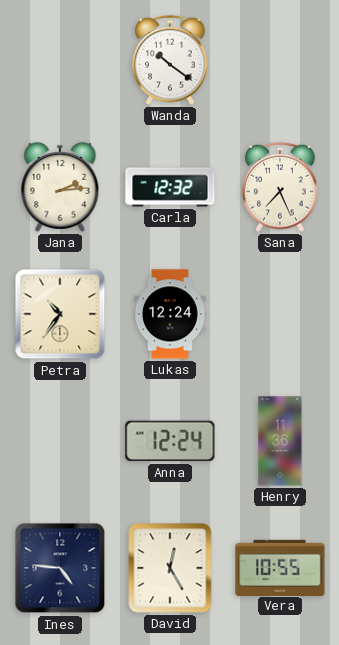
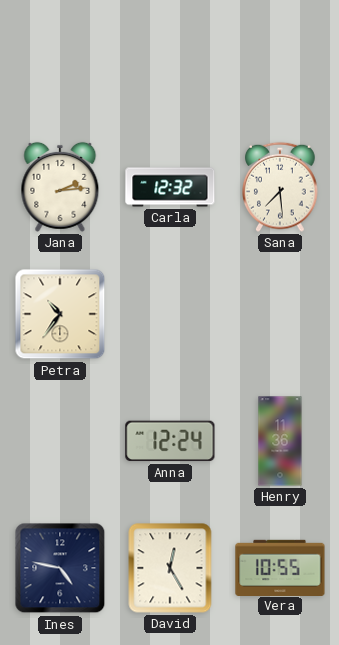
Wanda: 10:21 -> none (170, 60)
Sana: 7:26 -> 7:29 (280, 187)
Lukas: 12:24 -> none (170, 314)
Ines: 4:46 -> 4:47 (60, 568)
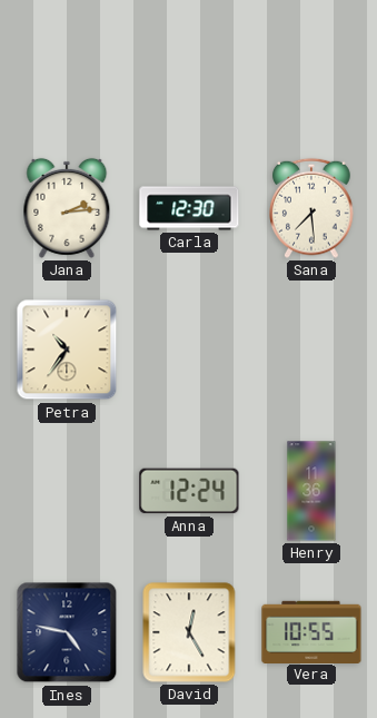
Carla: 12:32 -> 12:30 (189, 208)
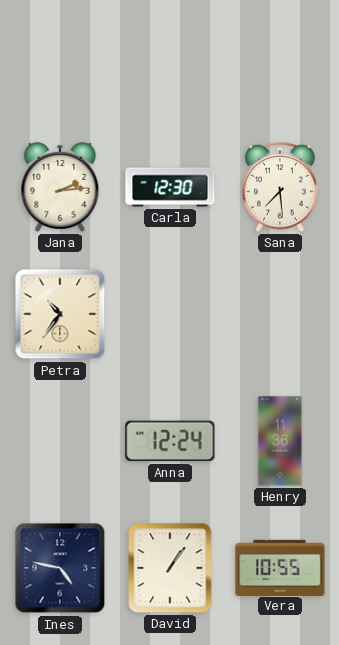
David: 12:25 -> 1:06 (170, 568)
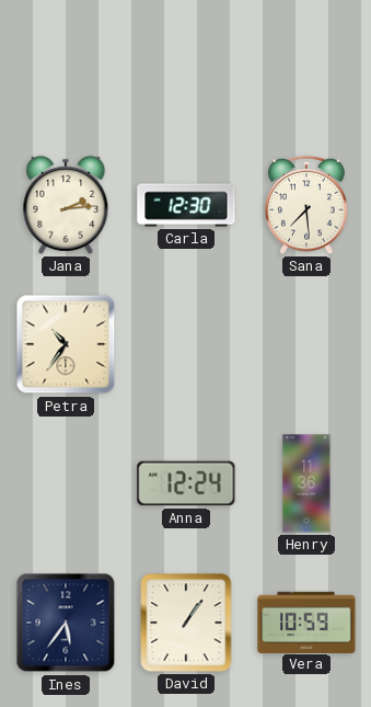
Ines: 4:47 -> 5:36 (66, 623)
Vera: 10:55 -> 10:59 (306, 622)
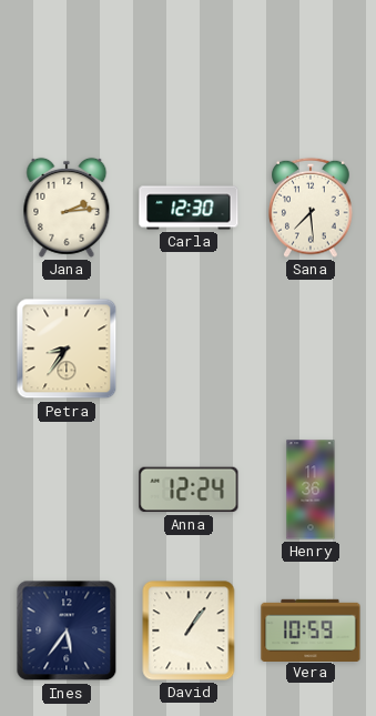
Petra: 10:36 -> 8:36 (67, 349)
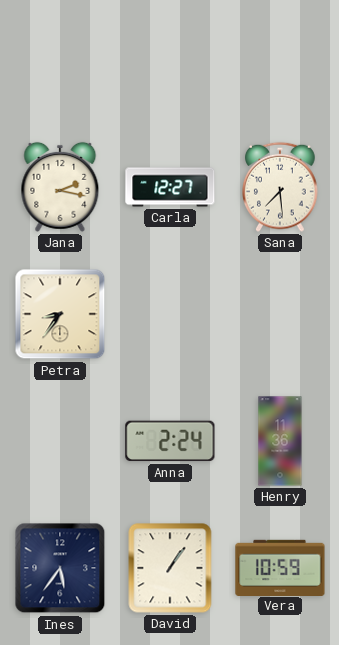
Jana: 2:14 -> 2:17 (60, 187)
Carla: 12:30 -> 12:27 (170, 187)
Anna: 12:24 -> 2:24 (170, 441)
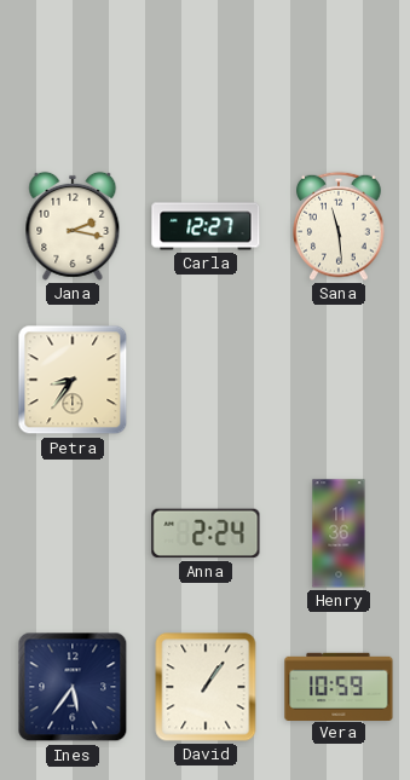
Sana: 7:29 -> 11:29 (339, 226)
